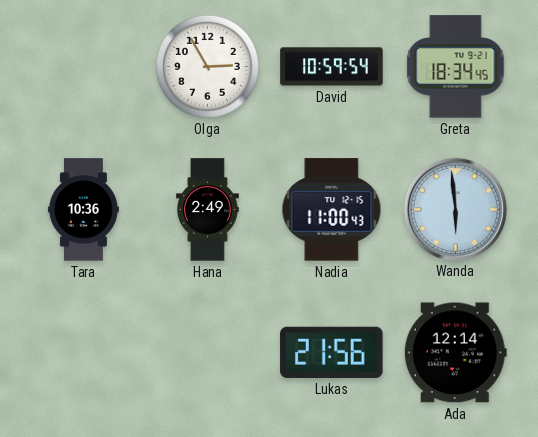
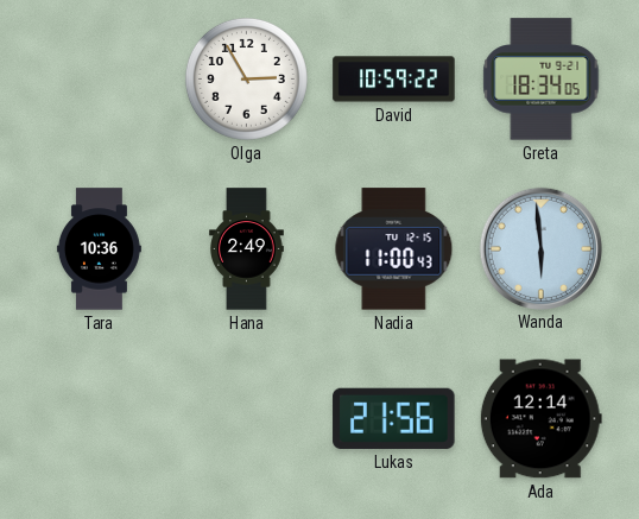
David: 10:59:54 -> 10:59:22 (394, 80)
Greta: 18:34:45 -> 18:34:05 (542, 80)
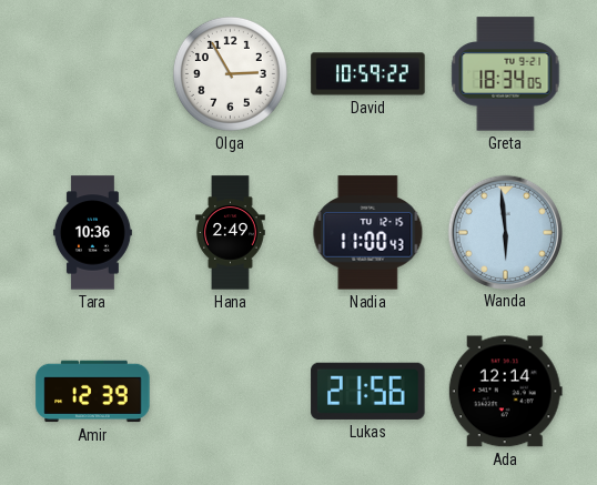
Amir: none -> 12:39 (93, 392)
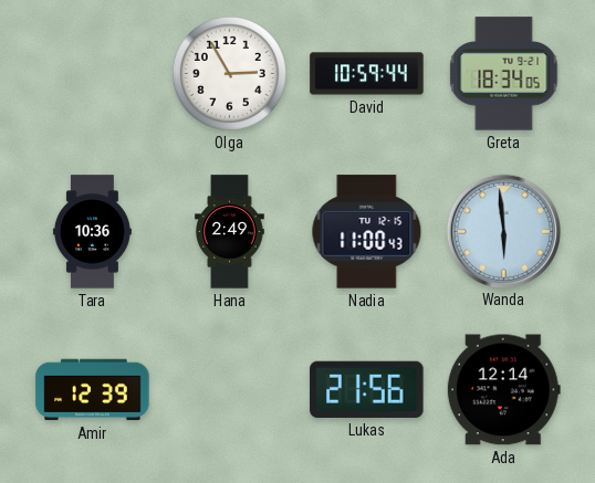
David: 10:59:22 -> 10:59:44 (367, 74)
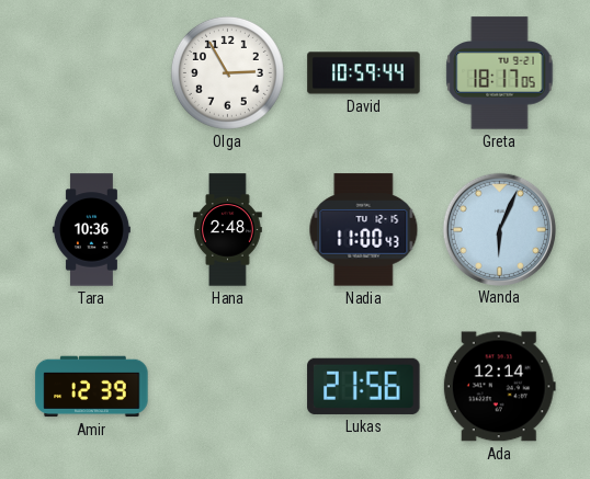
Greta: 18:34 -> 18:17 (500, 73)
Hana: 2:49 -> 2:48 (228, 230)
Wanda: 5:59 -> 6:04 (499, 229)
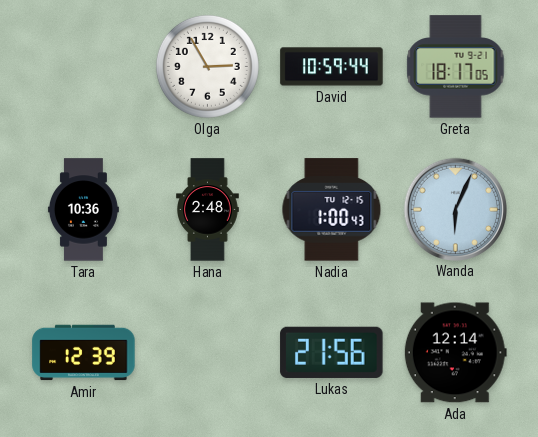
Nadia: 11:00 -> 1:00 (332, 210)
